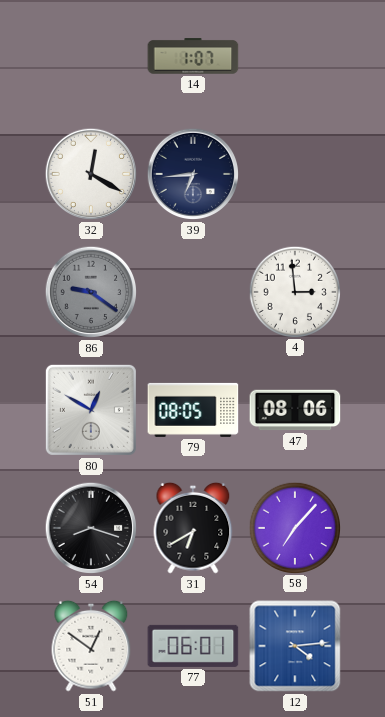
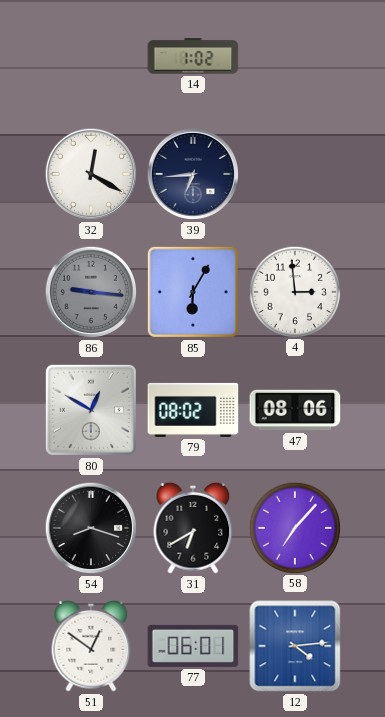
14: 1:07 -> 1:02 (193, 56)
86: 9:21 -> 9:16 (91, 292)
85: none -> 6:05 (193, 292)
79: 08:05 -> 08:02 (193, 410)
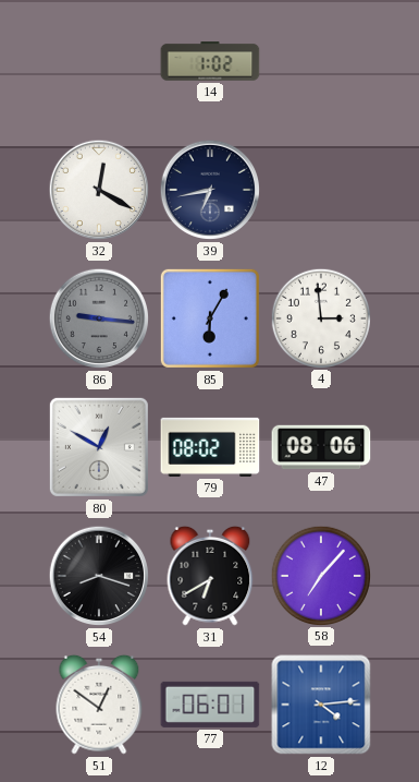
39: 6:44 -> 6:43 (210, 190)
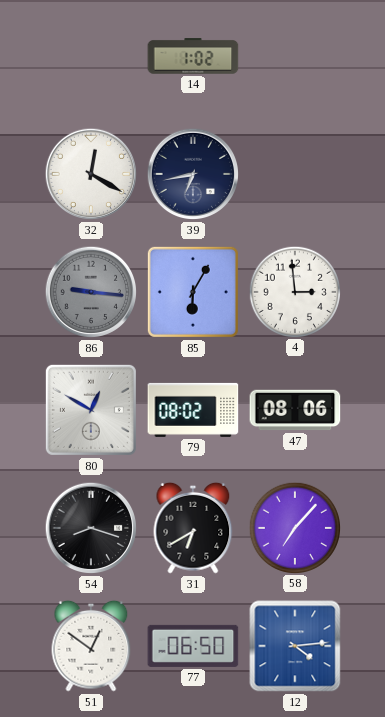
77: 06:01 -> 06:50 (193, 646)
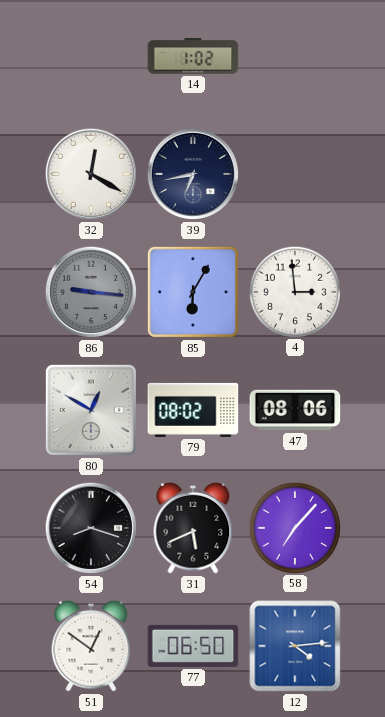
31: 6:40 -> 5:41 (193, 528)
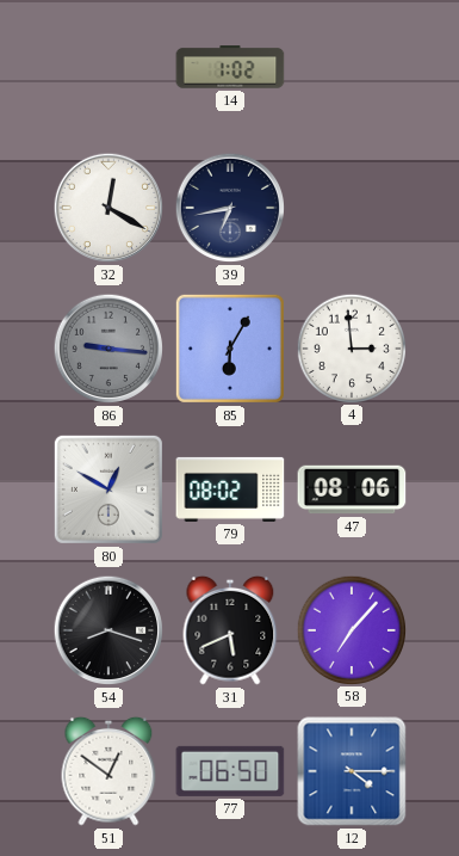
12: 4:14 -> 4:15 (352, 771)
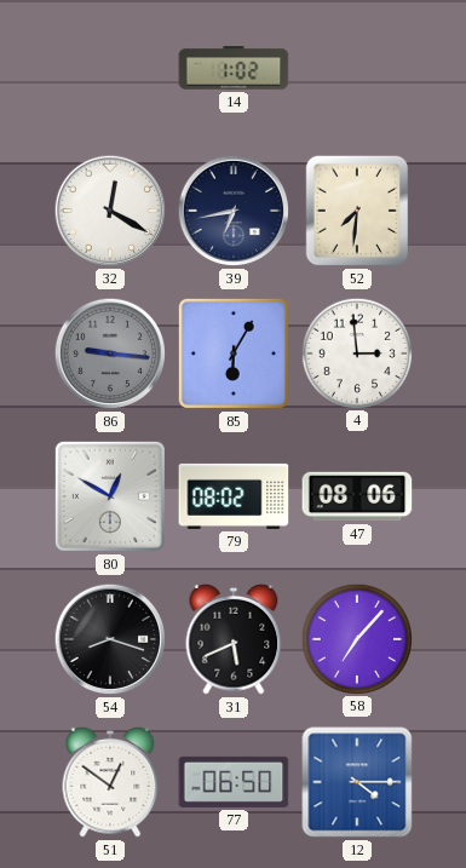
52: none -> 7:31 (357, 211)
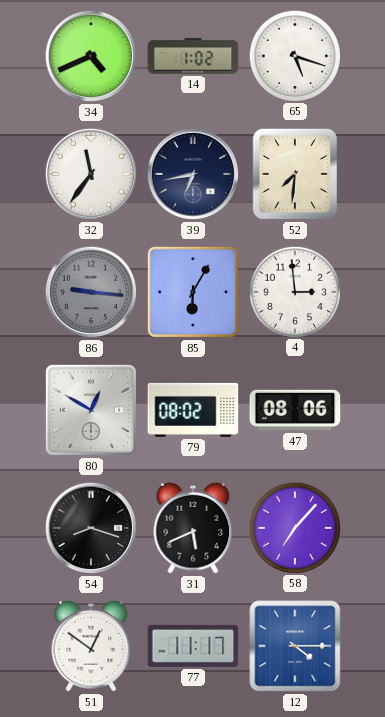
34: none -> 4:41 (91, 56)
65: none -> 5:18 (294, 55)
32: 12:20 -> 11:36 (91, 174)
77: 06:50 -> 11:17 (193, 646)
